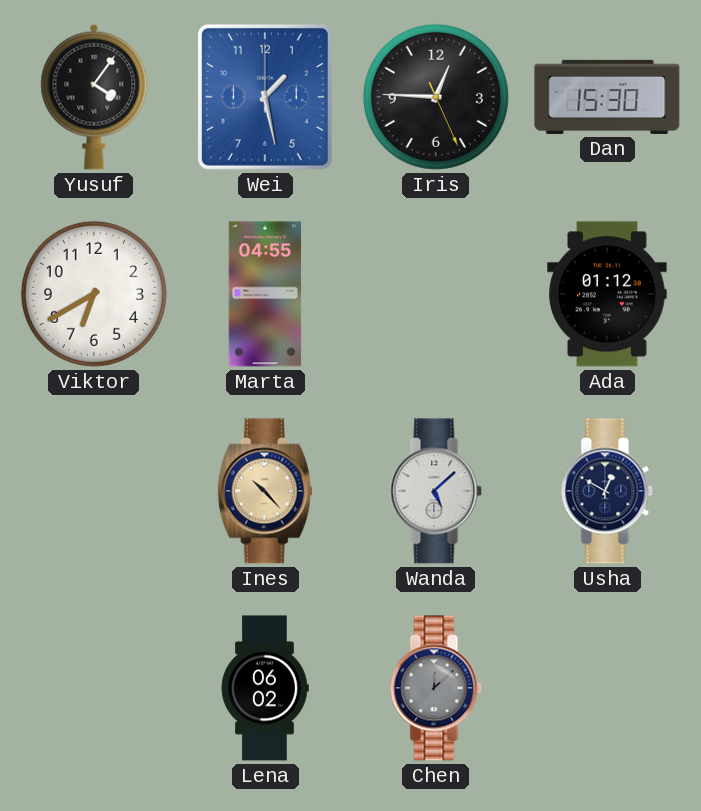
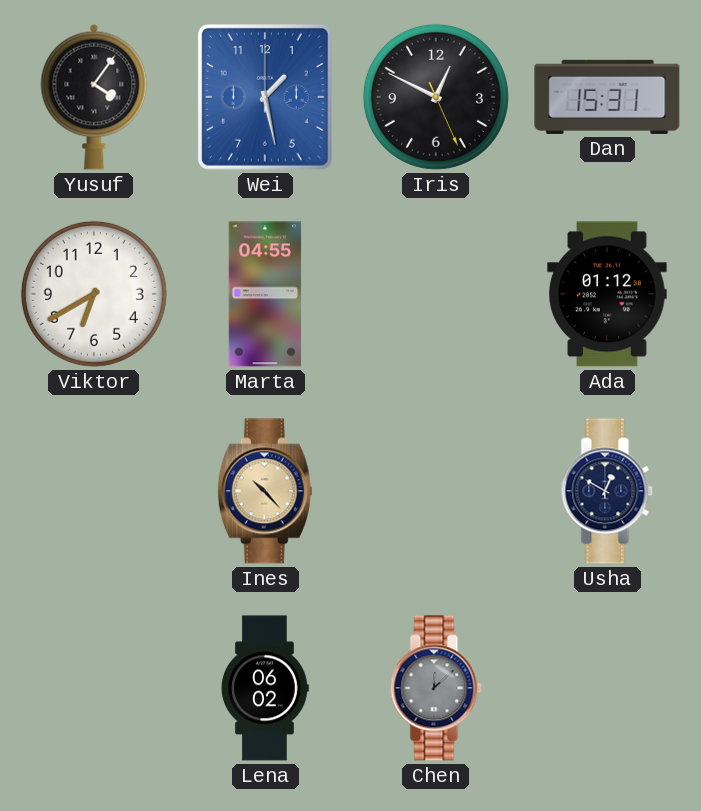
Iris: 12:45 -> 12:49 (436, 97)
Dan: 15:30 -> 15:31 (607, 97)
Wanda: 5:08 -> none (436, 491)
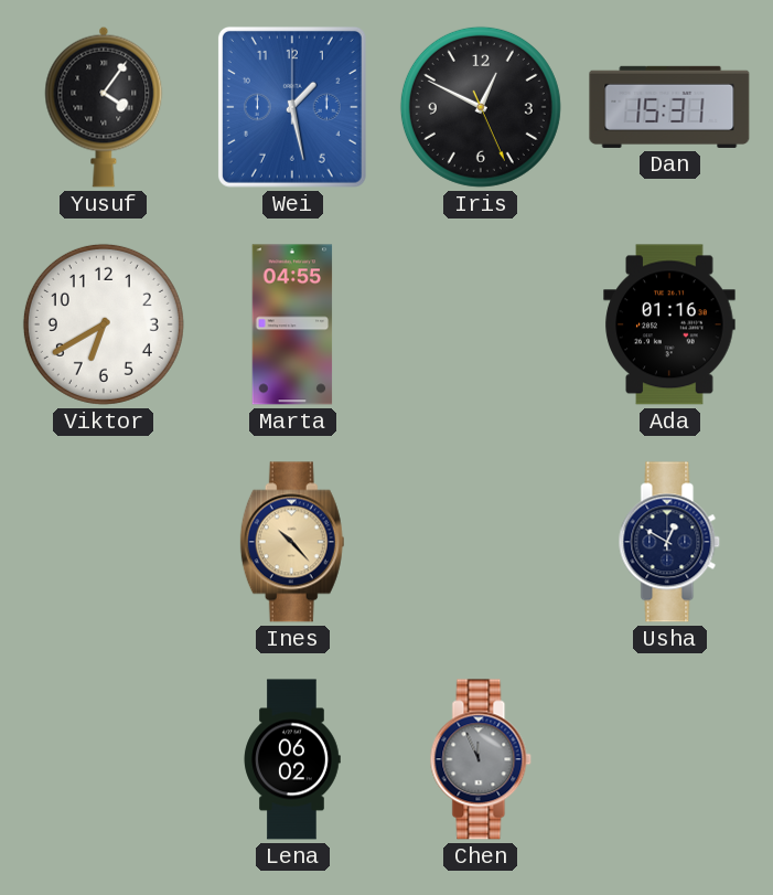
Ada: 01:12 -> 01:16 (669, 324)
Chen: 12:08 -> 11:56 (481, 759)
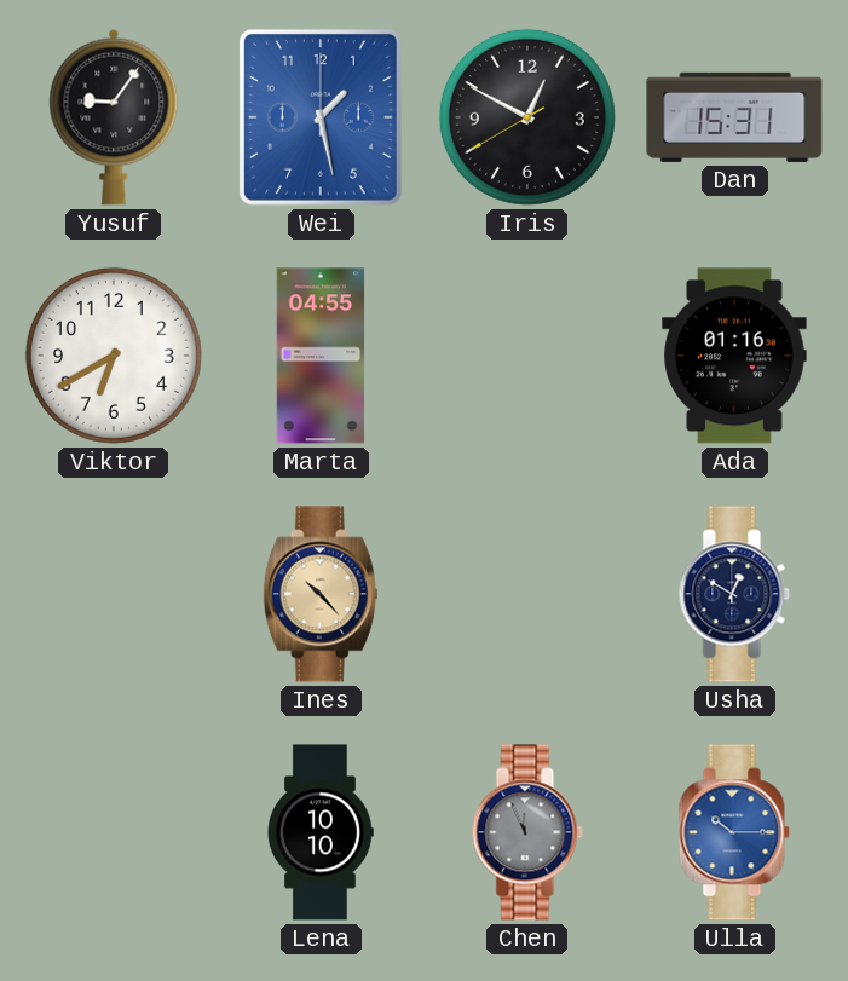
Yusuf: 4:06 -> 9:06 (114, 117)
Iris: 12:49:26 -> 12:49:40 (527, 117)
Lena: 06:02 -> 10:10 (321, 832)
Ulla: none -> 10:15 (734, 832)
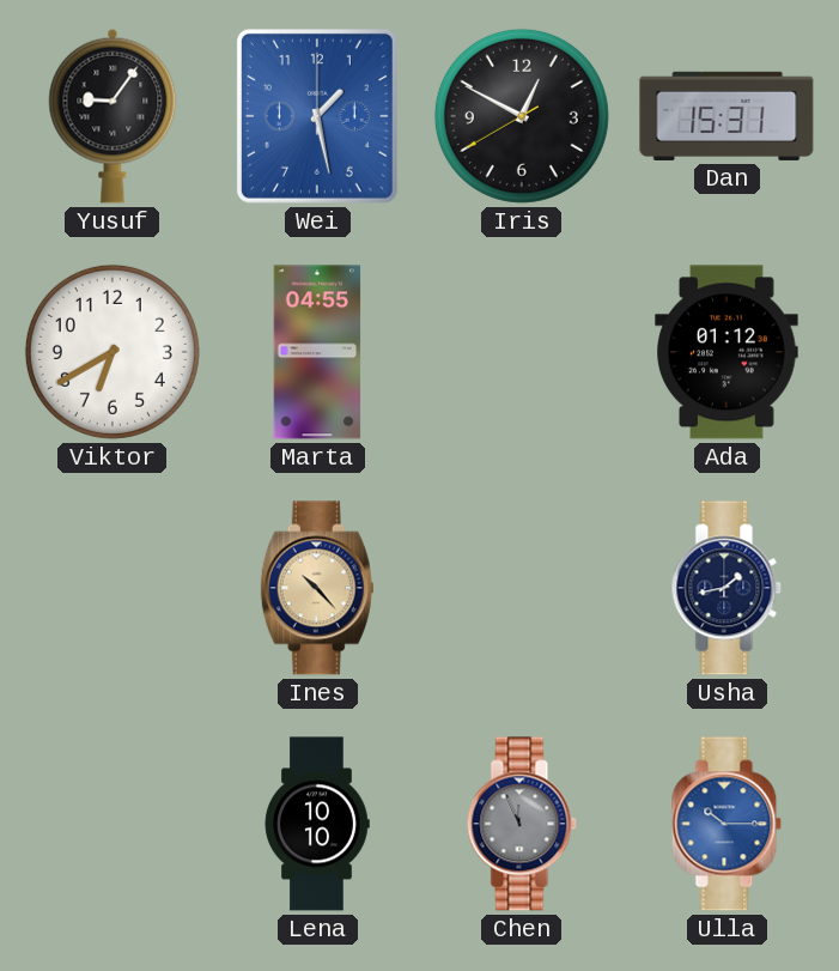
Ada: 01:16 -> 01:12 (726, 352)
Usha: 12:50 -> 1:43 (726, 588)
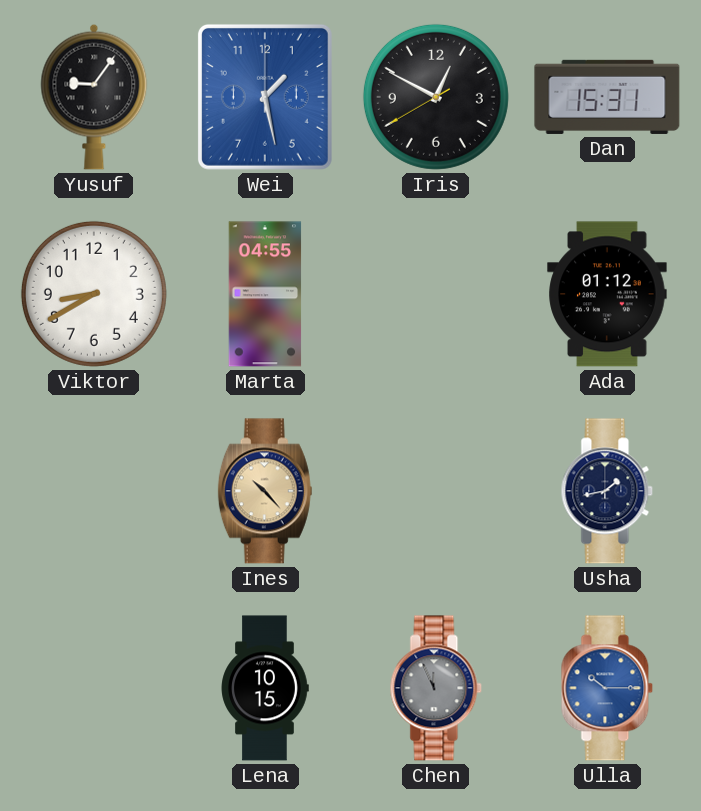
Viktor: 6:40 -> 8:40 (94, 294)
Lena: 10:10 -> 10:15 (265, 688)
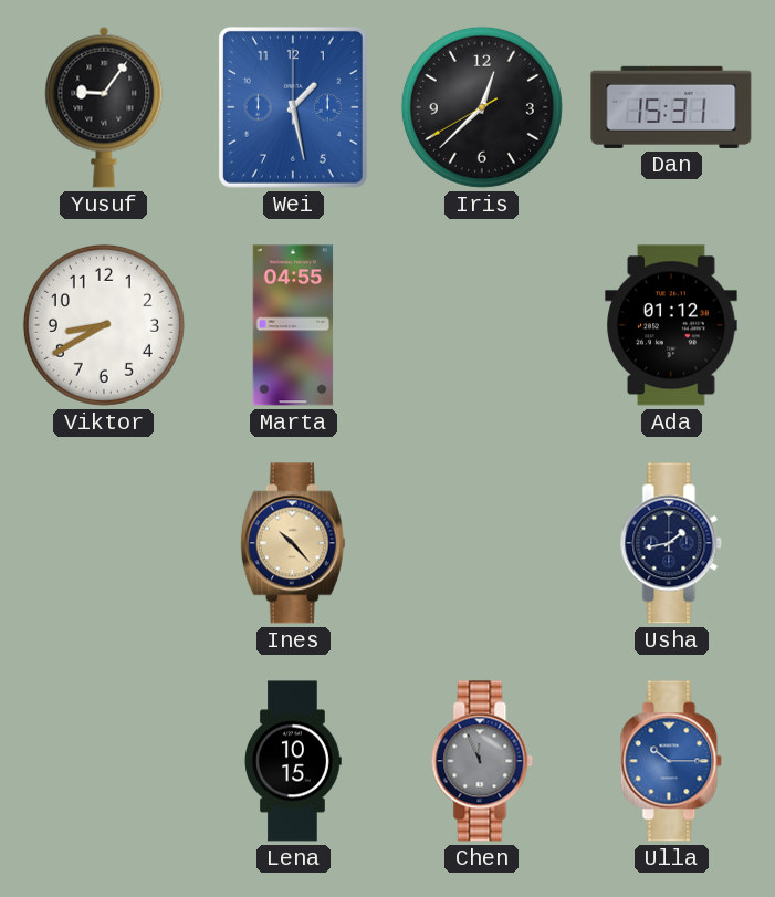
Iris: 12:49 -> 12:37 (482, 107)
